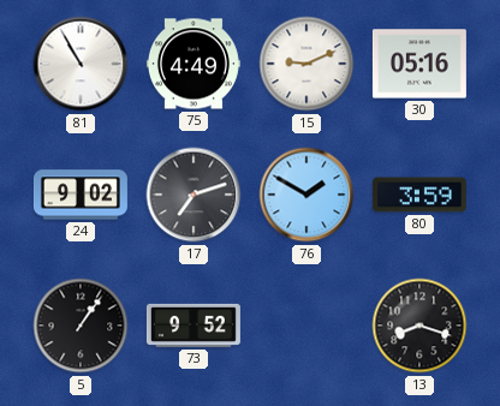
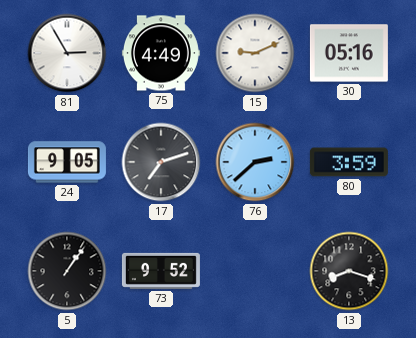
81: 10:55 -> 2:55 (67, 53)
24: 9:02 -> 9:05 (67, 162)
76: 1:50 -> 2:38 (255, 162)
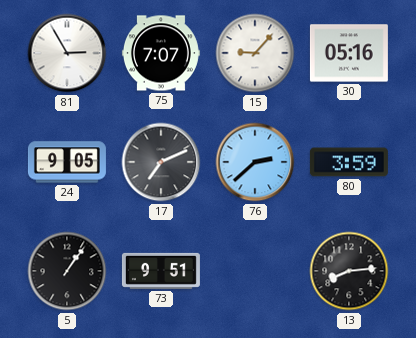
75: 4:49 -> 7:07 (161, 53)
15: 9:11 -> 9:07 (255, 53)
17: 7:12 -> 7:11 (161, 162)
73: 9:52 -> 9:51 (161, 271)
13: 8:18 -> 8:14 (349, 271)
